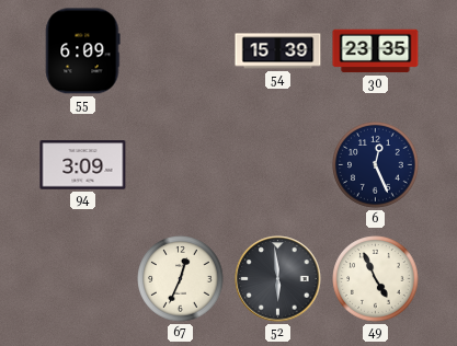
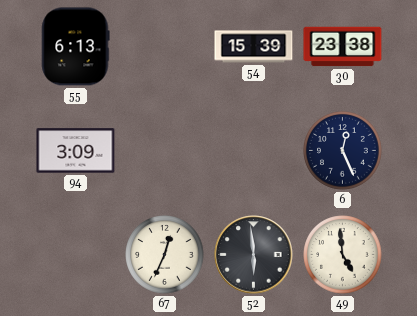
55: 6:09 -> 6:13 (76, 47)
30: 23:35 -> 23:38 (343, 47)
49: 4:56 -> 4:59 (343, 255)
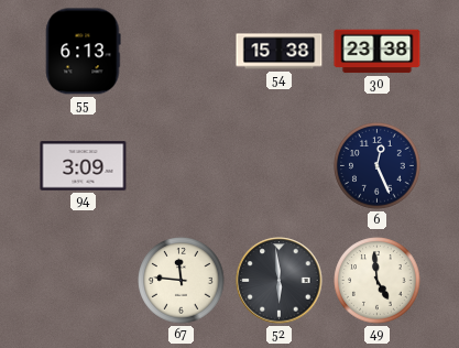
54: 15:39 -> 15:38 (280, 52)
67: 12:34 -> 11:46 (182, 281)
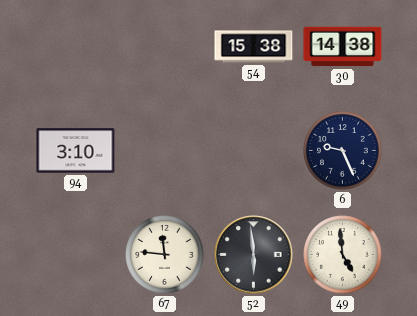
55: 6:13 -> none (84, 52)
30: 23:38 -> 14:38 (343, 47)
94: 3:09 -> 3:10 (76, 151)
6: 12:26 -> 9:26 (343, 151)
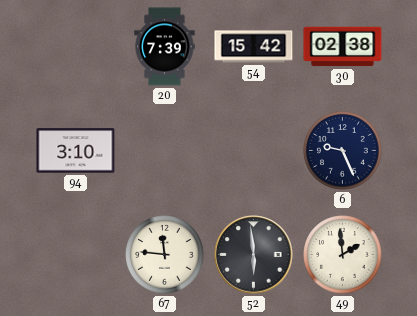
20: none -> 7:39 (165, 47)
54: 15:38 -> 15:42 (254, 47)
30: 14:38 -> 02:38 (343, 47)
49: 4:59 -> 1:59 (343, 255)
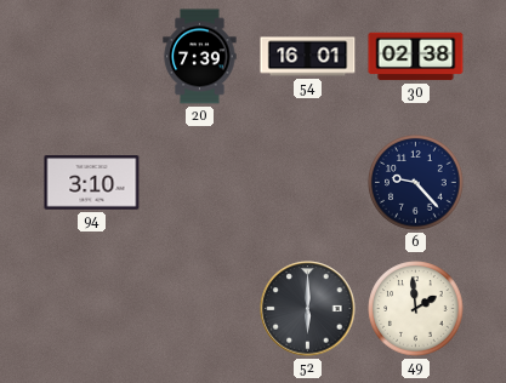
54: 15:42 -> 16:01 (308, 57)
6: 9:26 -> 9:23 (416, 183)
67: 11:46 -> none (165, 255)
52: 5:59 -> 6:00 (308, 309)
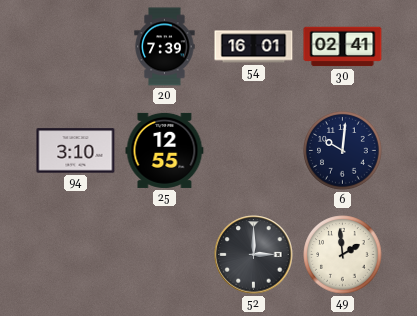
30: 02:38 -> 02:41 (343, 47)
25: none -> 12:55 (165, 150)
6: 9:23 -> 10:01 (343, 151)
52: 6:00 -> 3:00 (254, 255)
